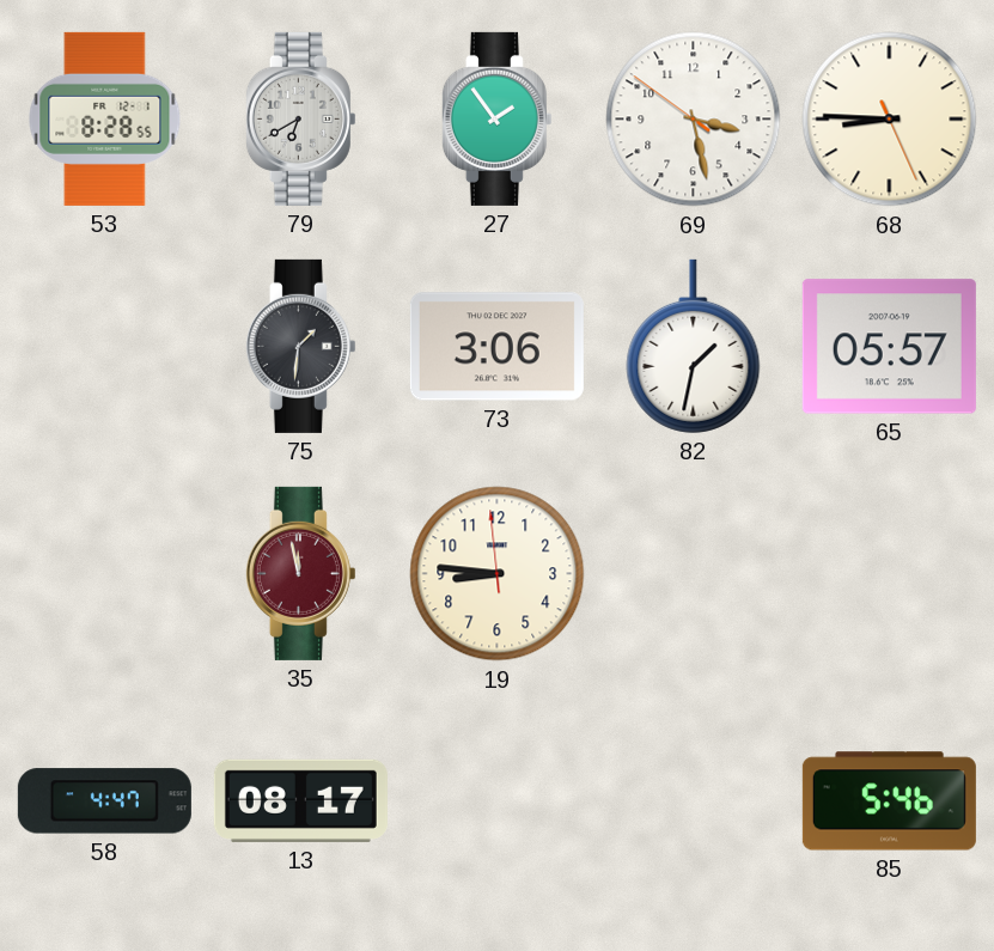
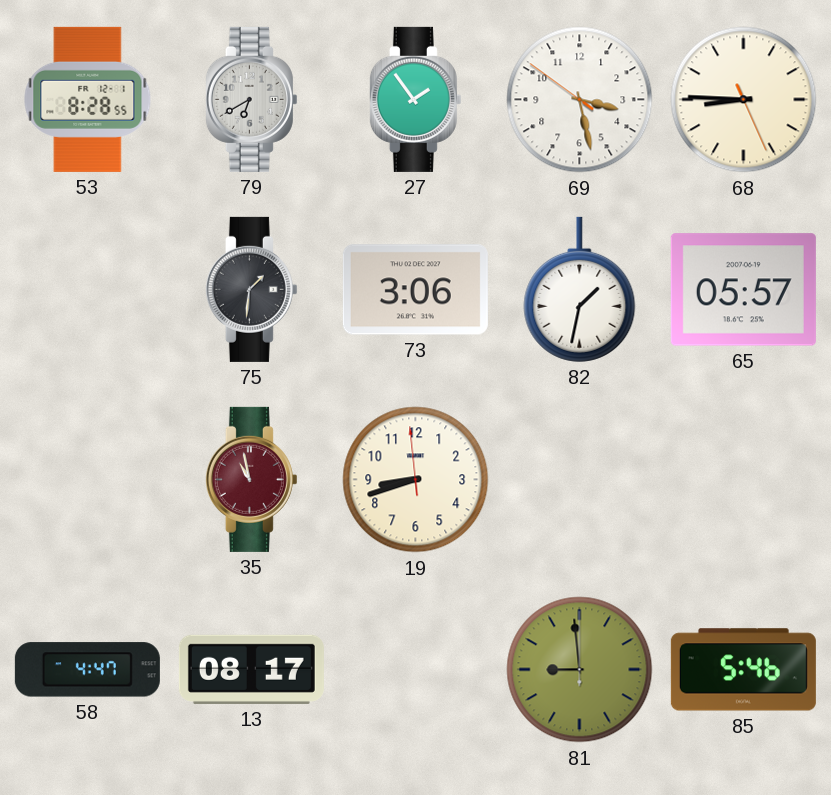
35: 11:58 -> 10:58 (251, 479)
19: 8:45 -> 8:41 (416, 480)
81: none -> 8:59 (580, 670)
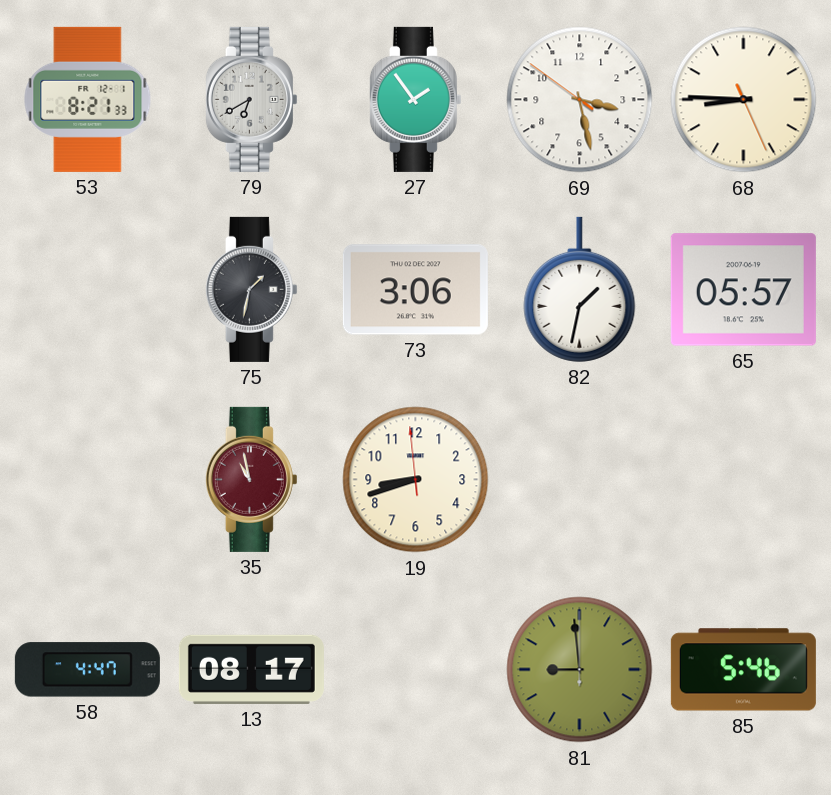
53: 8:28 -> 8:21 (88, 99)
75: 1:31 -> 1:32 (251, 289)
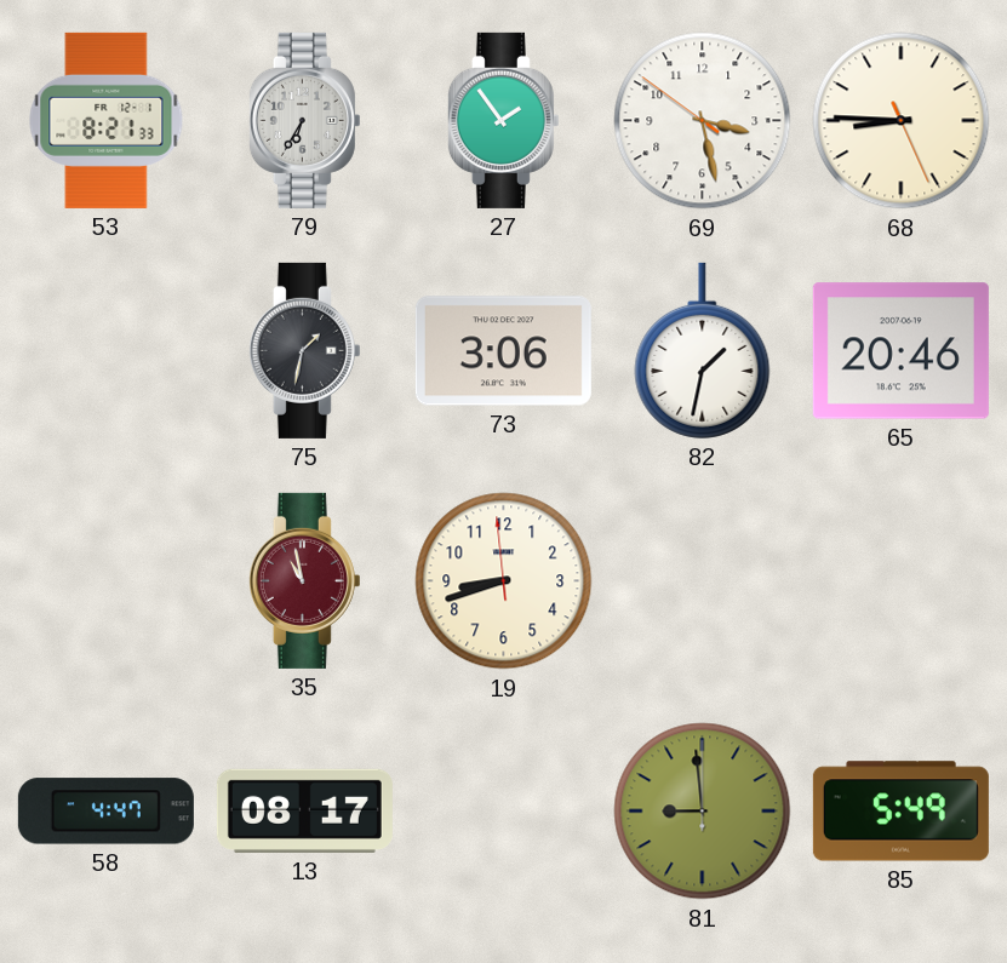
79: 6:40 -> 6:35 (304, 120)
65: 05:57 -> 20:46 (900, 351)
85: 5:46 -> 5:49 (900, 812)
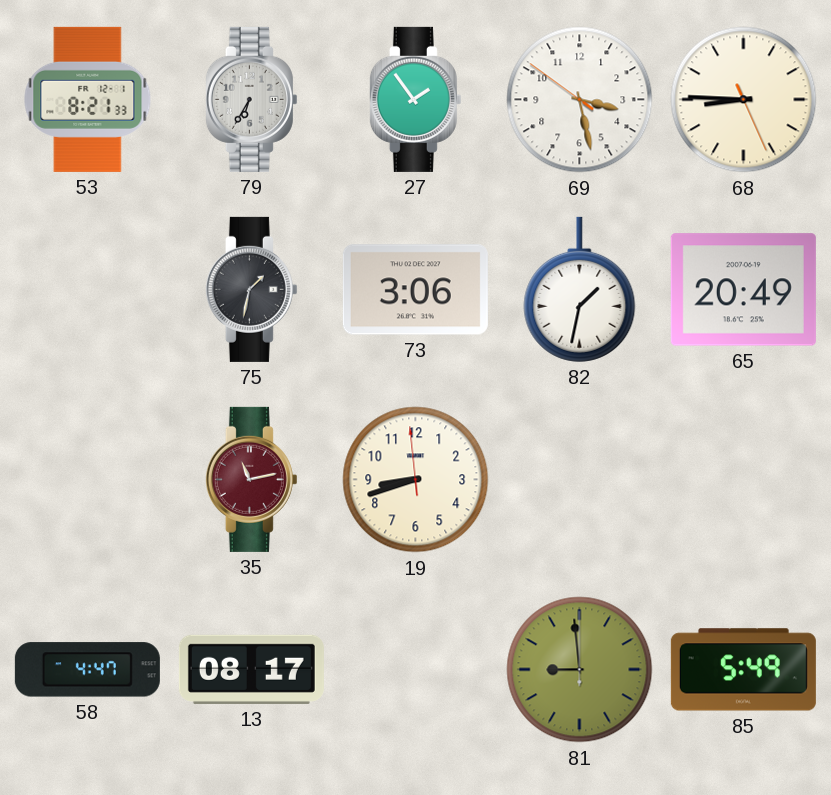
65: 20:46 -> 20:49 (743, 290)
35: 10:58 -> 11:13 (251, 479)
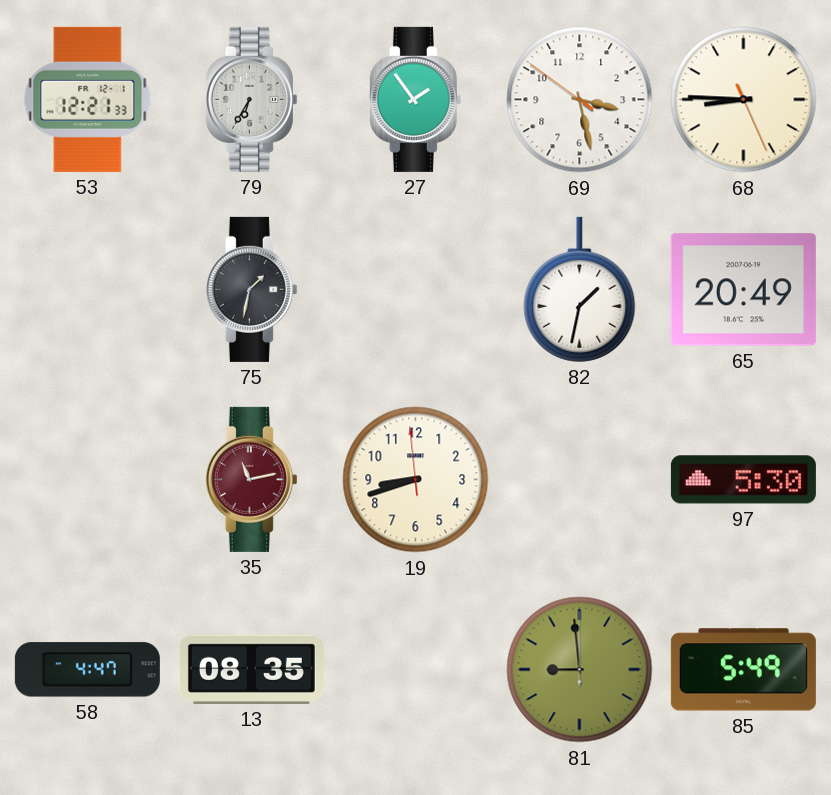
53: 8:21 -> 12:21 (88, 99)
73: 3:06 -> none (415, 290)
97: none -> 5:30 (743, 480)
13: 08:17 -> 08:35 (251, 669)
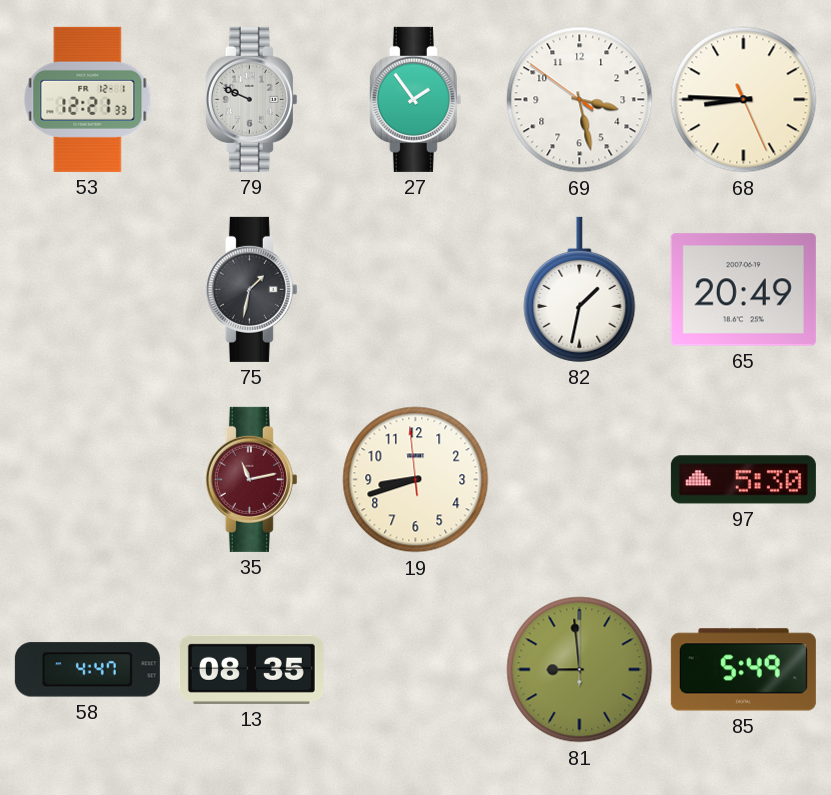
79: 6:35 -> 9:49 (251, 99)
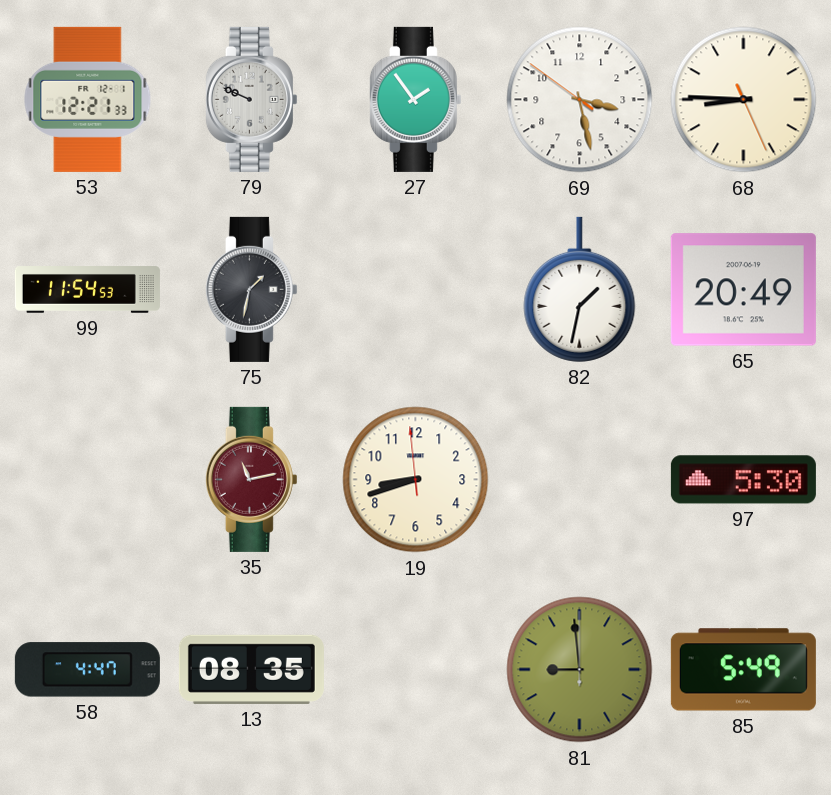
99: none -> 11:54 (87, 290)
